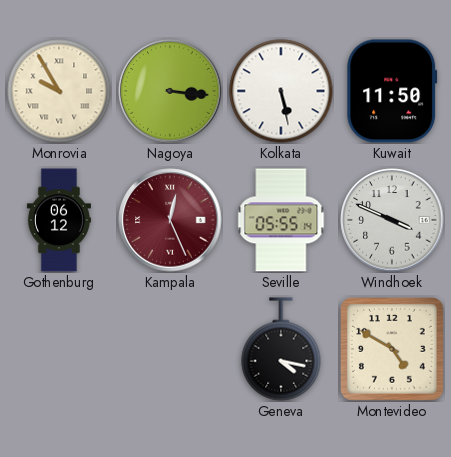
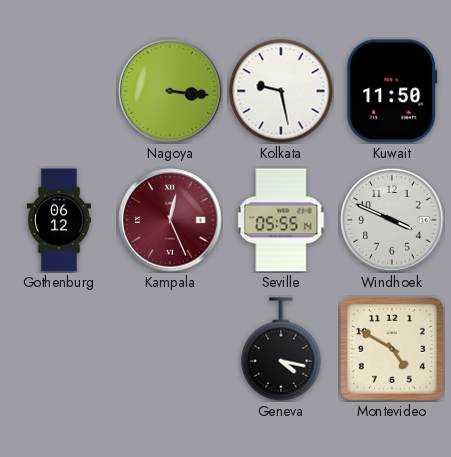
Monrovia: 9:55 -> none (59, 91)
Kolkata: 5:28 -> 9:28 (281, 91)
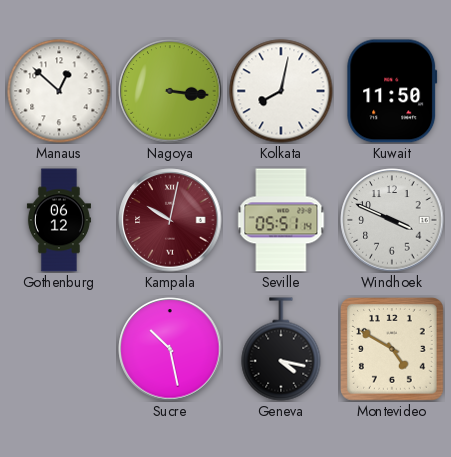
Manaus: none -> 12:52 (59, 91)
Kolkata: 9:28 -> 8:02 (281, 91)
Kampala: 12:26 -> 10:02 (170, 220)
Seville: 05:55 -> 05:51 (281, 220)
Sucre: none -> 10:28 (170, 349)
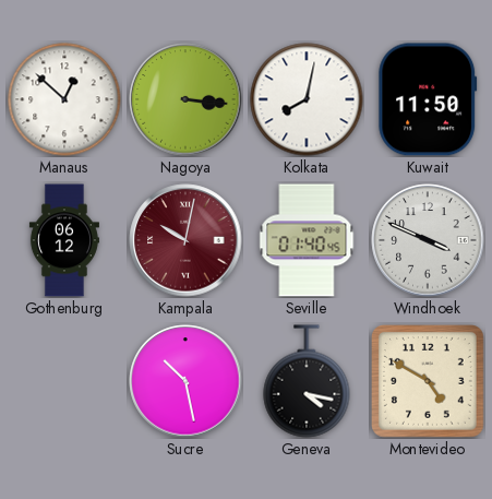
Seville: 05:51 -> 01:40 (307, 240)
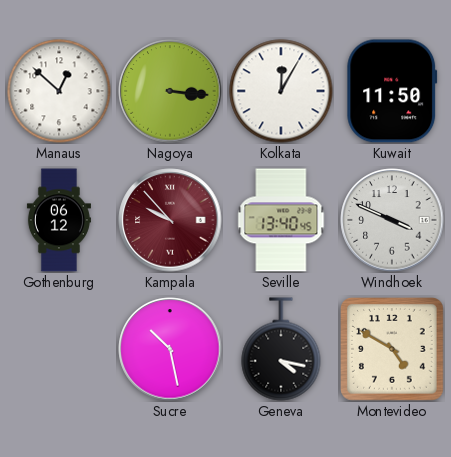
Kolkata: 8:02 -> 12:05 (281, 91)
Kampala: 10:02 -> 9:53 (170, 220)
Seville: 01:40 -> 13:40 (281, 220)
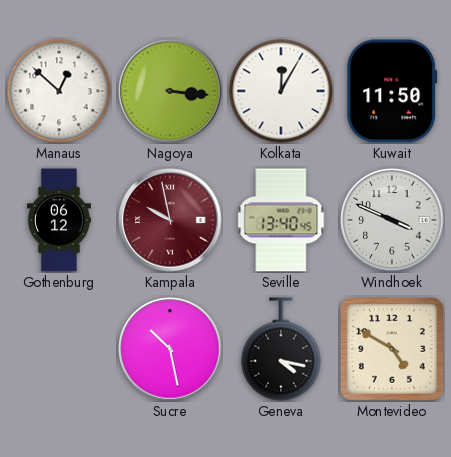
Kampala: 9:53 -> 9:58 (170, 220)
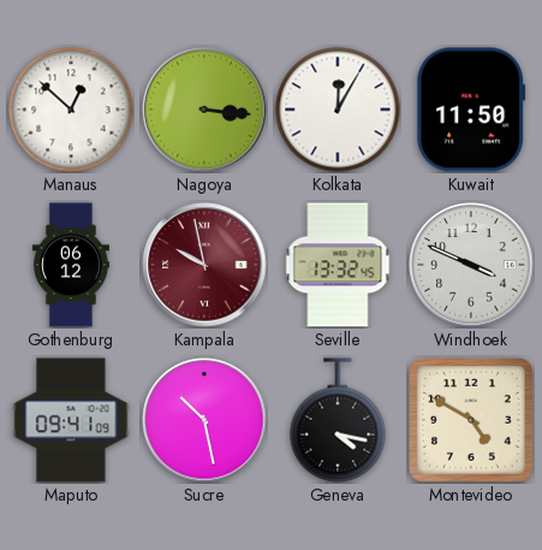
Seville: 13:40 -> 13:32 (338, 265)
Maputo: none -> 09:41 (71, 420)
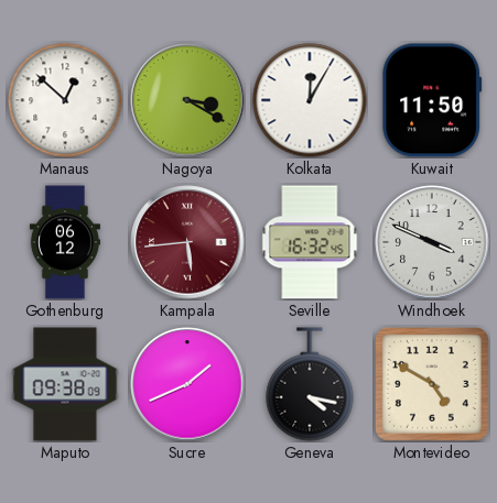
Nagoya: 3:16 -> 3:20 (187, 100)
Kampala: 9:58 -> 5:44 (187, 242)
Seville: 13:32 -> 16:32 (310, 242)
Maputo: 09:41 -> 09:38 (65, 384)
Sucre: 10:28 -> 1:41 (187, 384)
